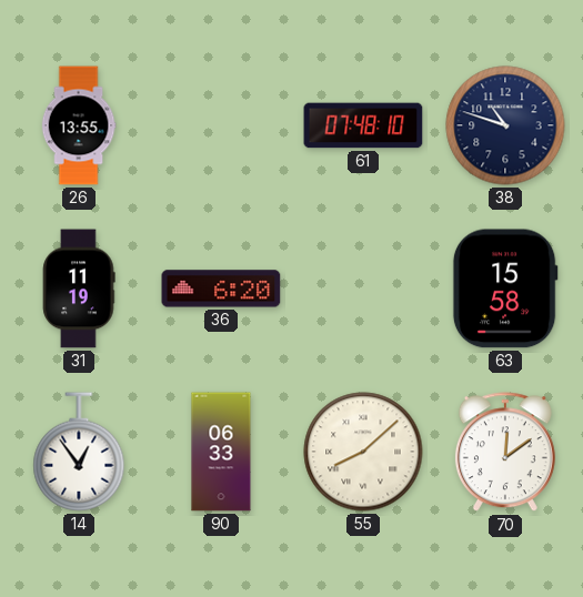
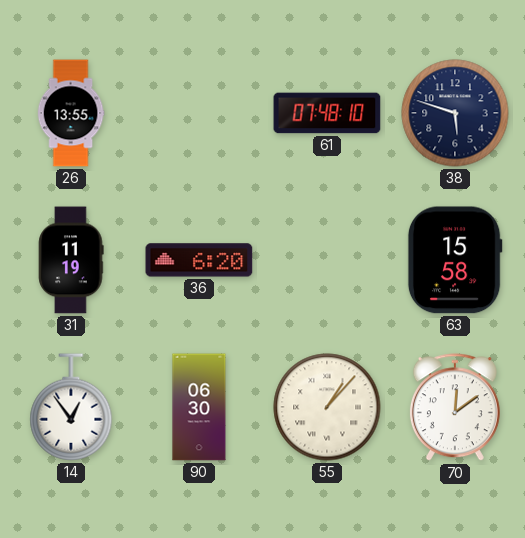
38: 10:48 -> 5:48 (455, 113)
90: 06:33 -> 06:30 (199, 407)
55: 8:08 -> 1:07 (327, 407)
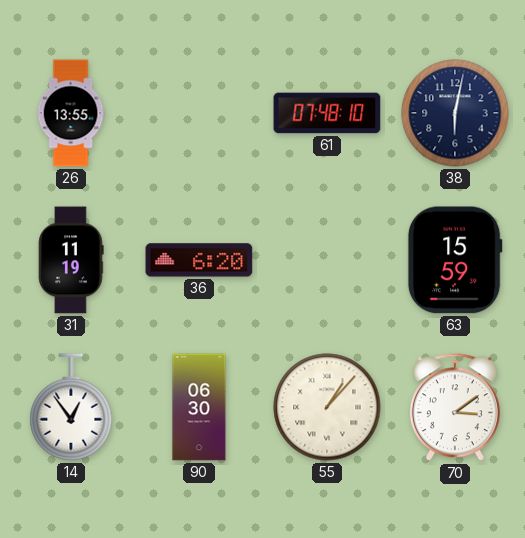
38: 5:48 -> 6:02 (455, 113)
63: 15:58 -> 15:59 (455, 260)
70: 12:09 -> 3:09 (455, 408)
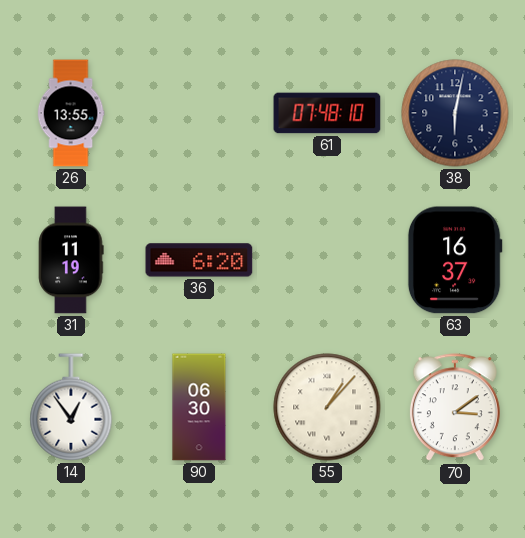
63: 15:59 -> 16:37 (455, 260)
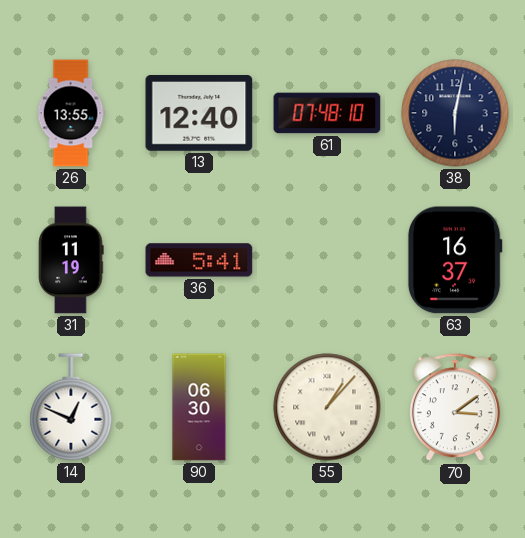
13: none -> 12:40 (199, 114)
36: 6:20 -> 5:41 (199, 260)
14: 12:54 -> 12:49 (71, 407)
